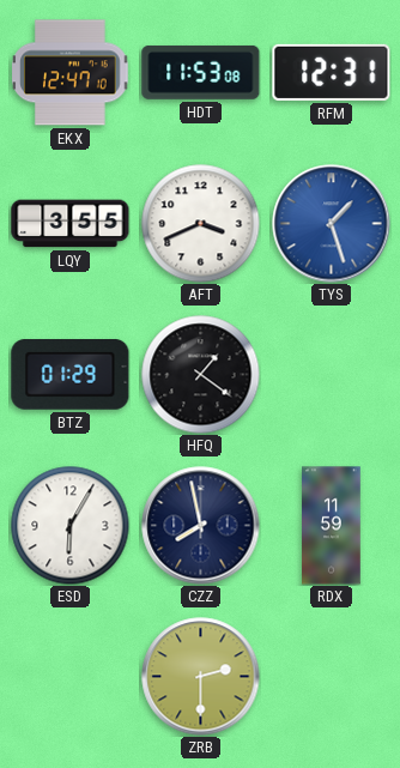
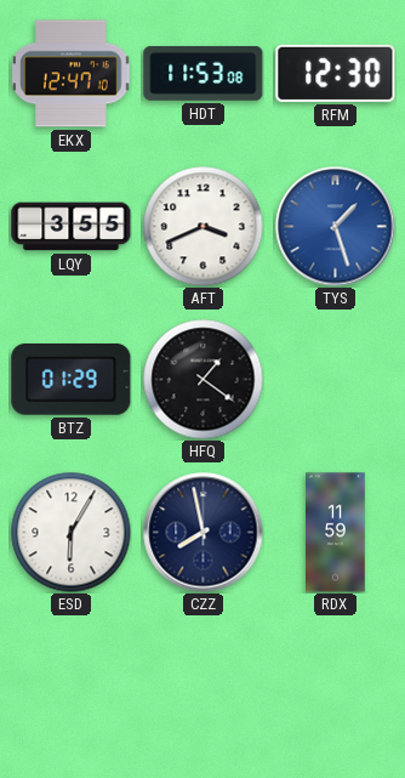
RFM: 12:31 -> 12:30 (336, 73)
ZRB: 2:30 -> none (201, 677)
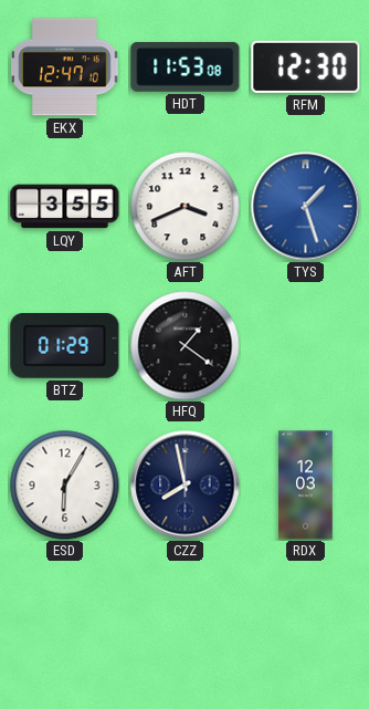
RDX: 11:59 -> 12:03 (306, 486)
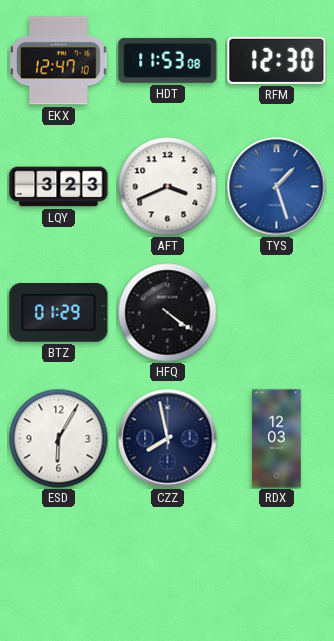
LQY: 3:55 -> 3:23 (59, 187)
HFQ: 1:21 -> 4:21 (168, 313)
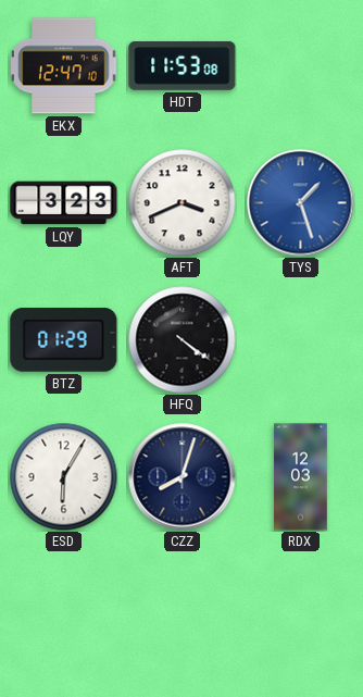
RFM: 12:30 -> none (277, 60)
CZZ: 7:58 -> 8:03 (183, 477)
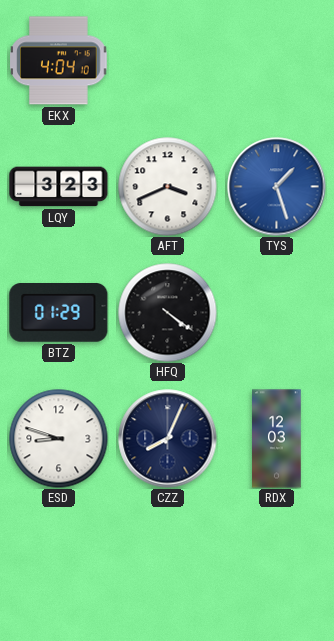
EKX: 12:47 -> 4:04 (59, 61)
HDT: 11:53 -> none (183, 65)
ESD: 6:05 -> 8:48 (59, 439)
CZZ: 8:03 -> 8:04 (168, 439)
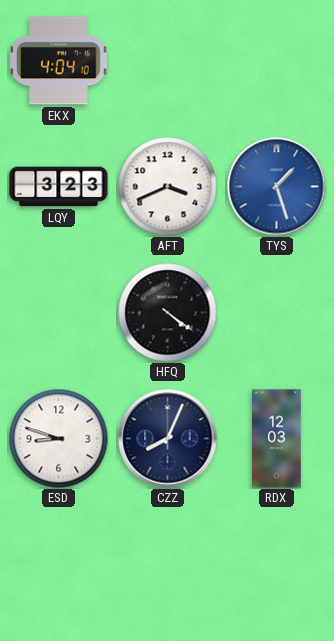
BTZ: 01:29 -> none (59, 313)
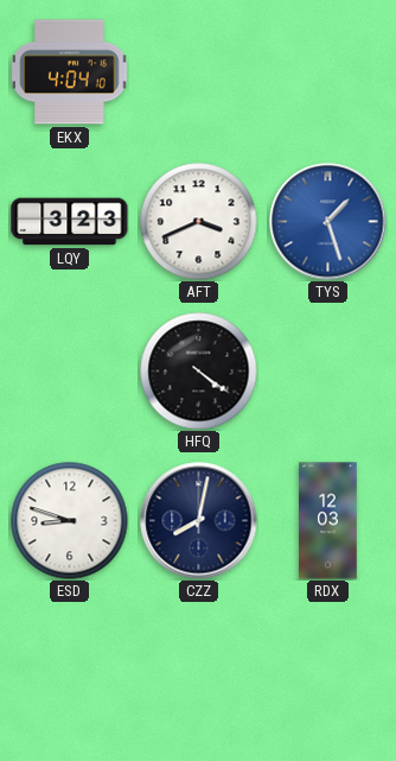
CZZ: 8:04 -> 8:02 (199, 521)
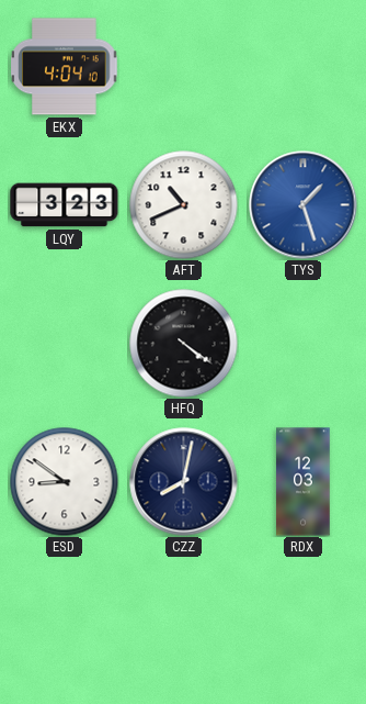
AFT: 3:41 -> 10:41 (184, 205)
ESD: 8:48 -> 8:51 (65, 482)
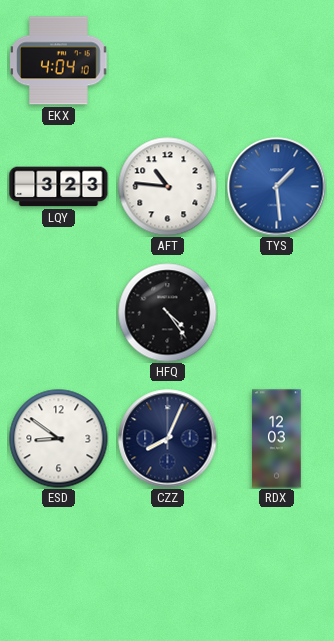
AFT: 10:41 -> 10:46 (168, 187)
TYS: 1:27 -> 1:29 (277, 187)
HFQ: 4:21 -> 4:24 (168, 313)
CZZ: 8:02 -> 8:04 (168, 439)
